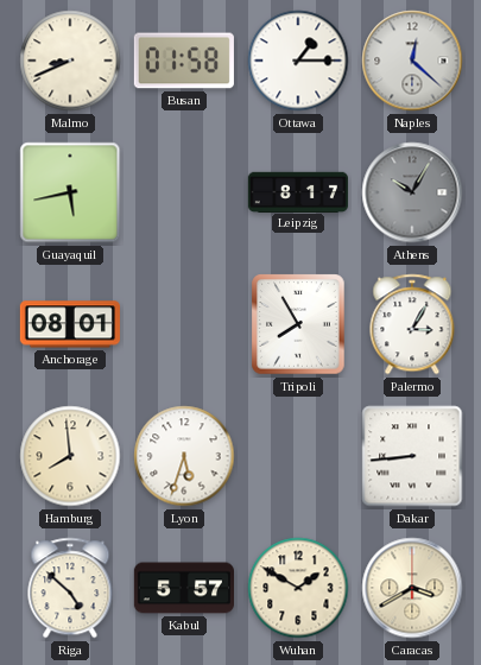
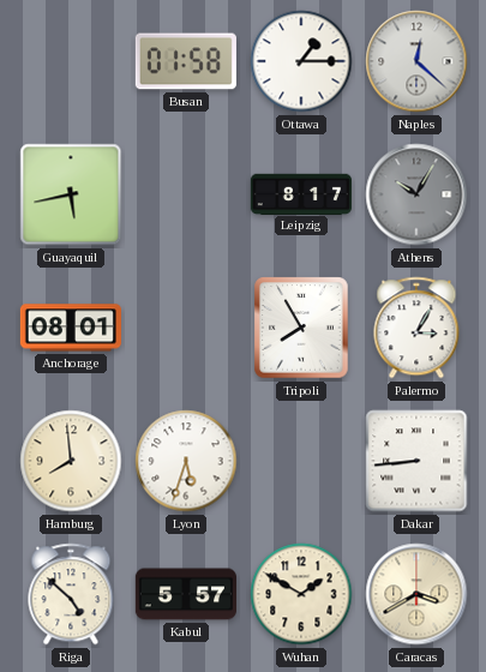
Malmo: 8:41 -> none (70, 61)
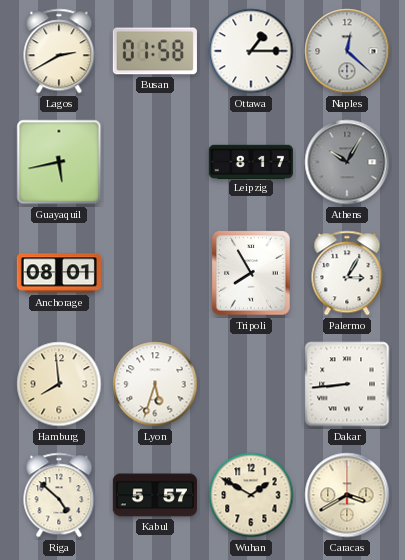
Lagos: none -> 2:40 (59, 51)
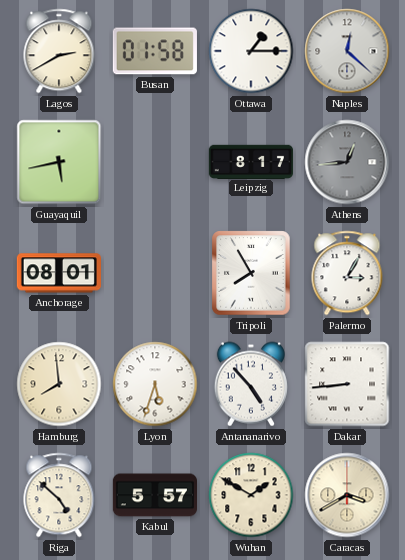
Athens: 10:05 -> 12:44 (347, 162)
Antananarivo: none -> 4:53 (251, 384)
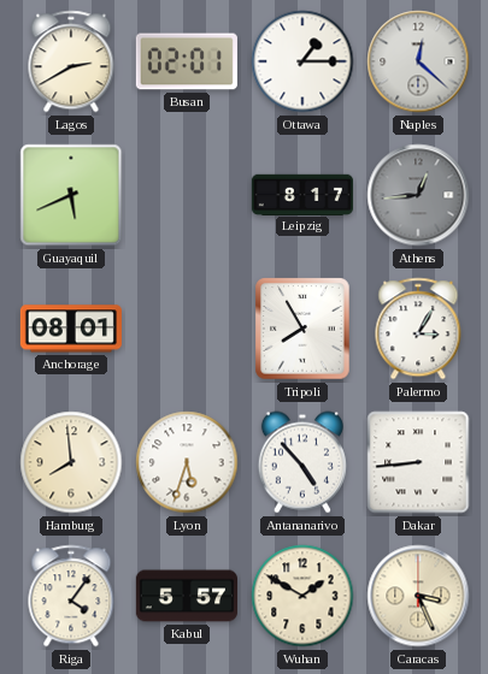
Busan: 01:58 -> 02:01 (187, 61)
Guayaquil: 5:43 -> 5:41 (71, 195)
Riga: 4:52 -> 4:06 (71, 596)
Caracas: 3:40 -> 3:26 (418, 596)
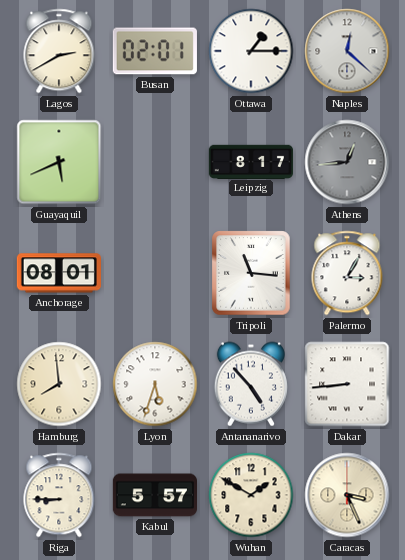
Tripoli: 7:55 -> 11:16 (251, 273)
Riga: 4:06 -> 8:45 (59, 495)
